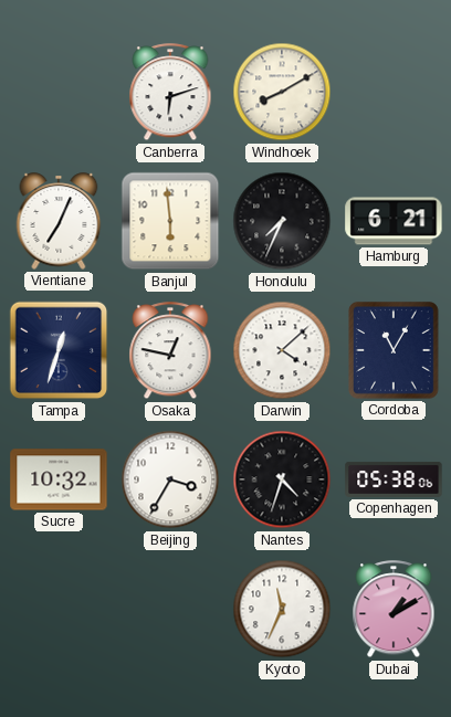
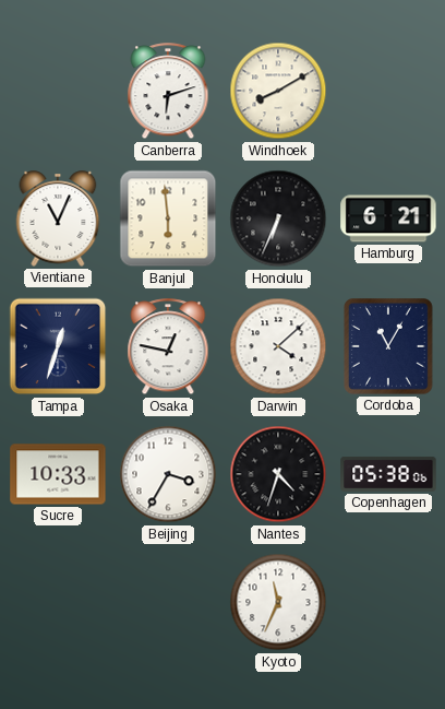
Vientiane: 7:04 -> 11:04 (58, 218)
Honolulu: 7:34 -> 6:34 (278, 218)
Sucre: 10:32 -> 10:33 (58, 474)
Dubai: 1:10 -> none (394, 610)
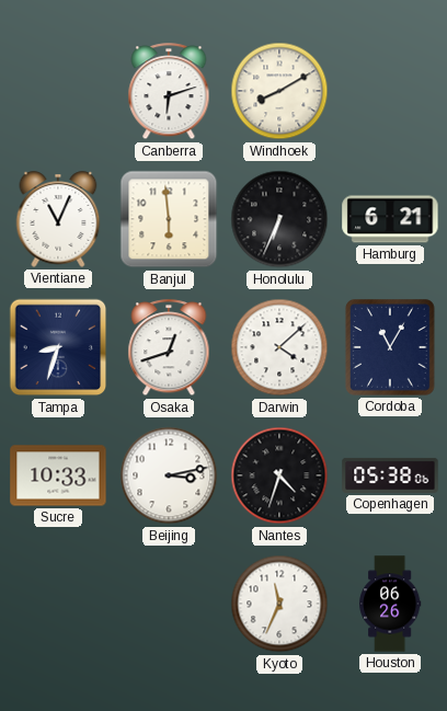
Tampa: 12:33 -> 8:33 (58, 347)
Osaka: 12:47 -> 12:42 (169, 348)
Beijing: 3:35 -> 3:13 (169, 475)
Houston: none -> 06:26 (390, 604)
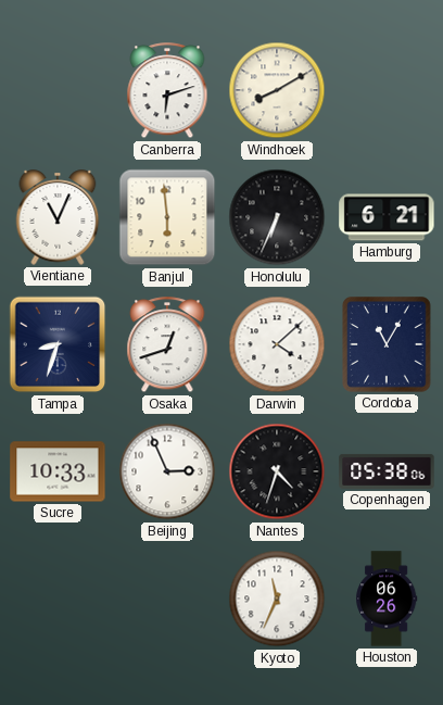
Beijing: 3:13 -> 2:56 (167, 471)
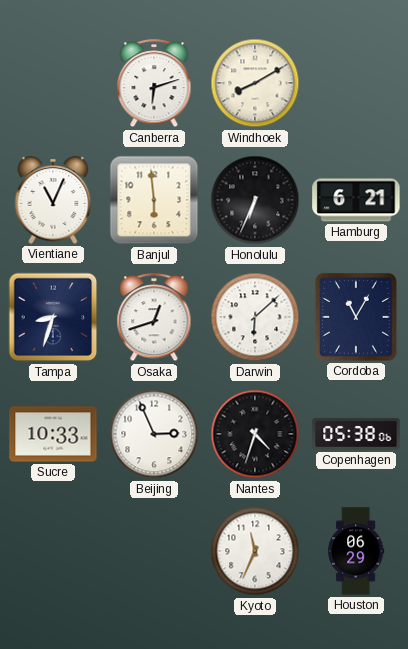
Darwin: 4:08 -> 6:08 (255, 317)
Houston: 06:26 -> 06:29 (356, 551)
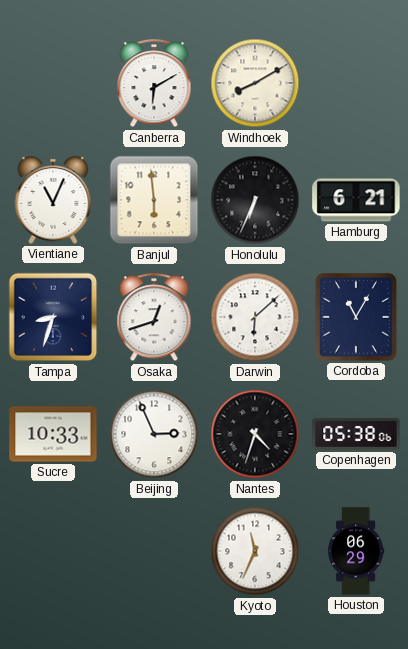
Canberra: 6:12 -> 6:10 (154, 84)
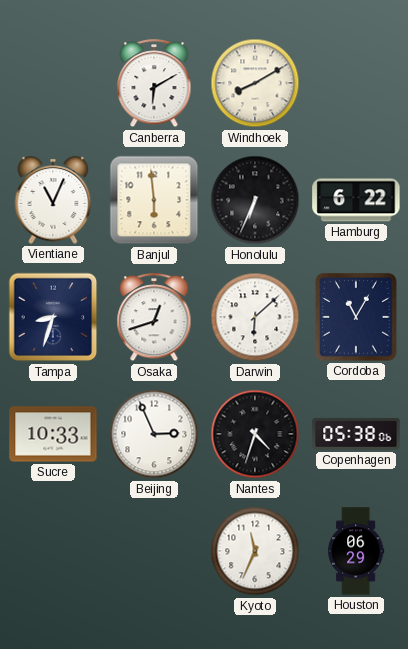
Hamburg: 6:21 -> 6:22 (356, 200)
